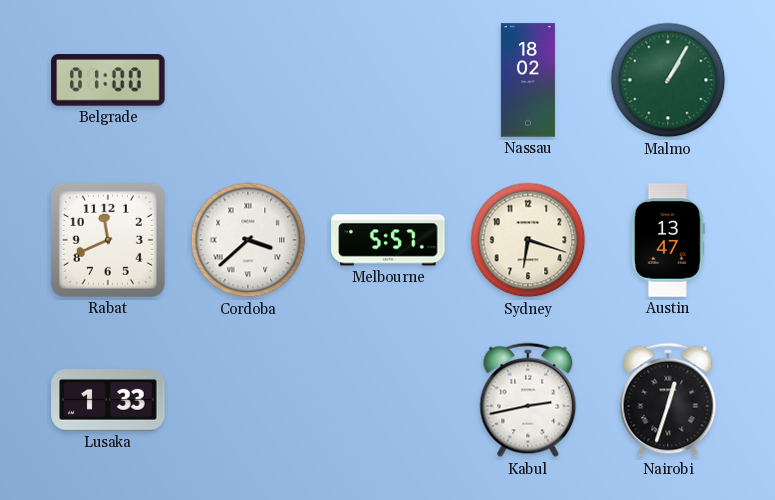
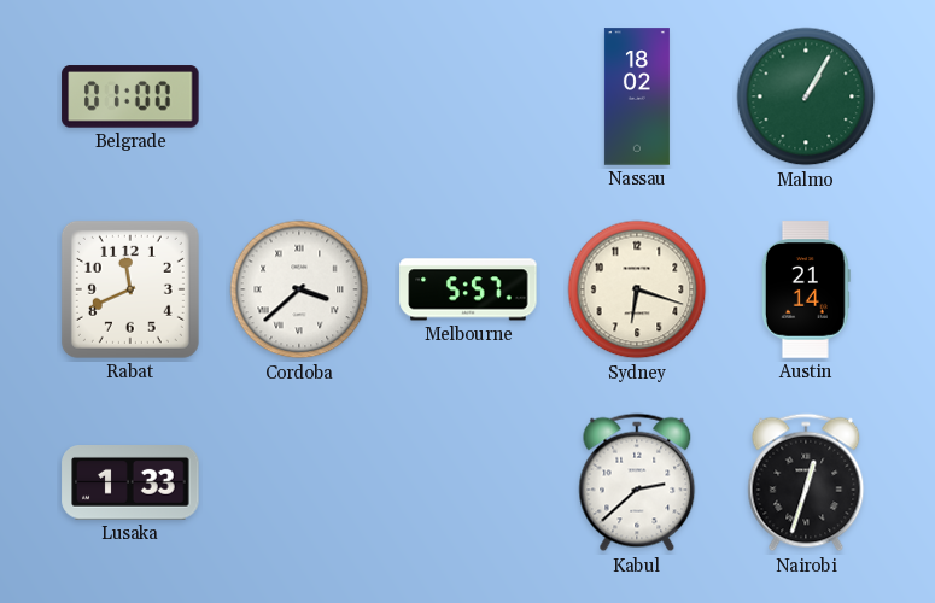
Austin: 13:47 -> 21:14 (806, 289)
Kabul: 2:43 -> 2:38 (637, 482)
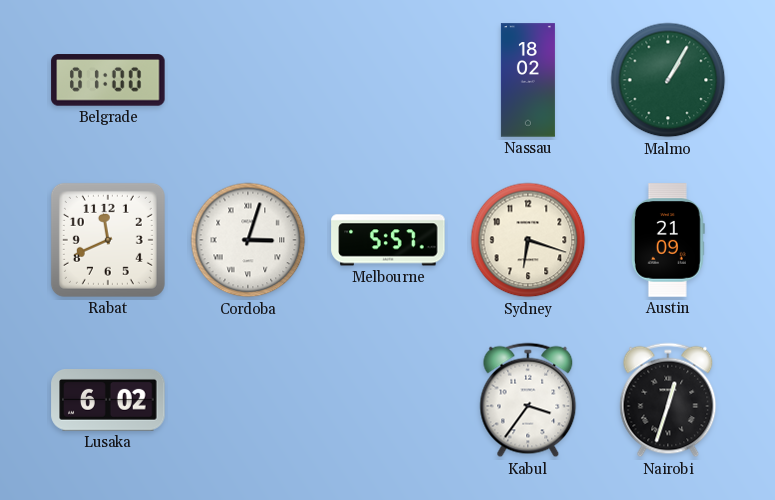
Cordoba: 3:38 -> 3:03 (248, 240)
Austin: 21:14 -> 21:09 (668, 240)
Lusaka: 1:33 -> 6:02 (108, 401)
Kabul: 2:38 -> 3:36 (528, 400)
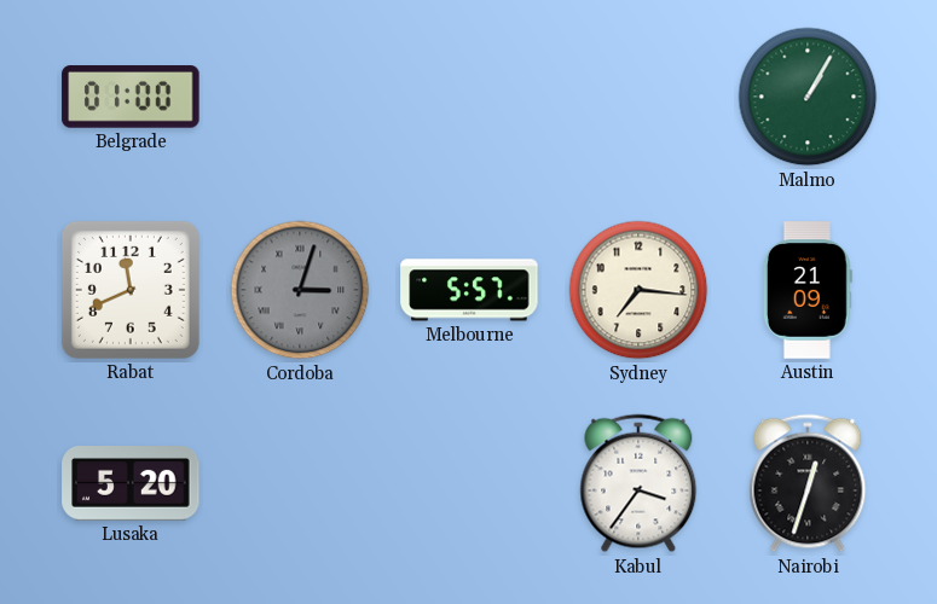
Nassau: 18:02 -> none (528, 80)
Cordoba dial: white -> grey (300, 290)
Sydney: 6:18 -> 7:16 (638, 290)
Lusaka: 6:02 -> 5:20 (131, 484)
